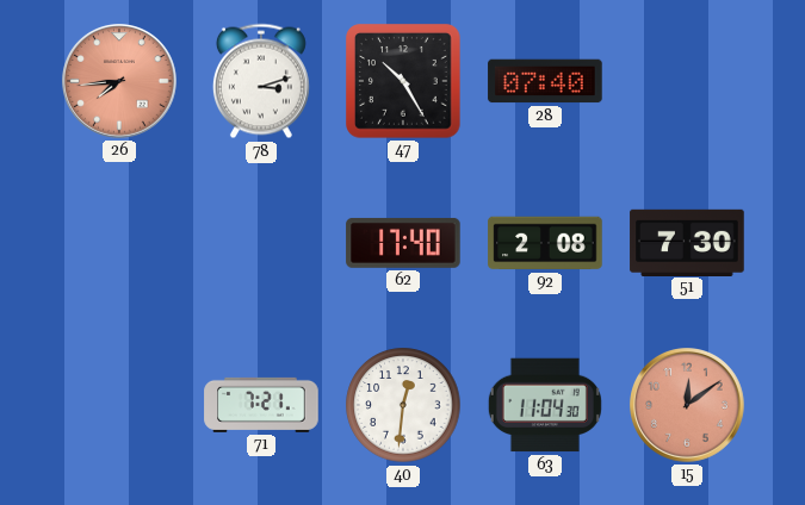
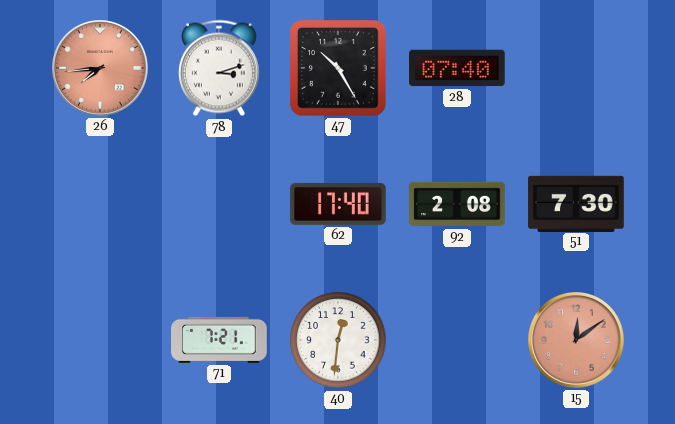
63: 11:04 -> none (545, 405)
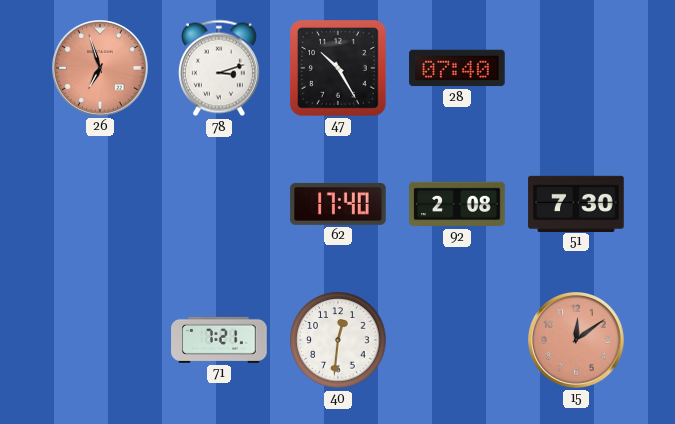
26: 7:44 -> 6:57 (101, 69)
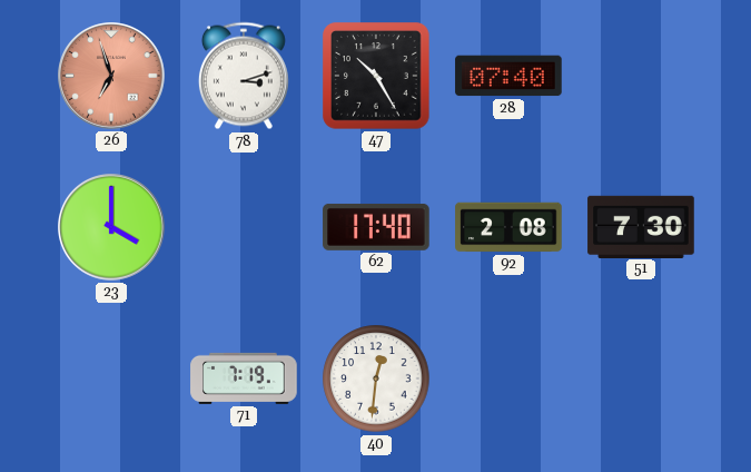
23: none -> 4:00 (112, 228)
71: 7:21 -> 7:19 (244, 378)
15: 12:09 -> none (577, 341)
